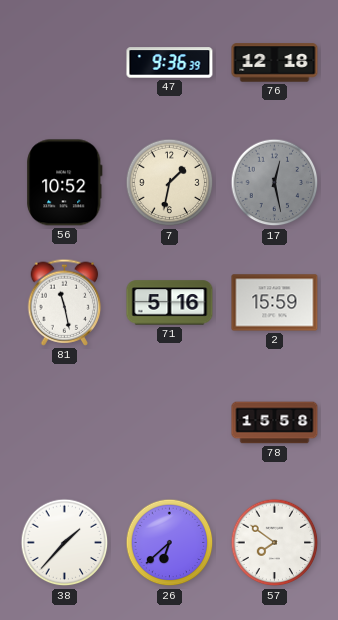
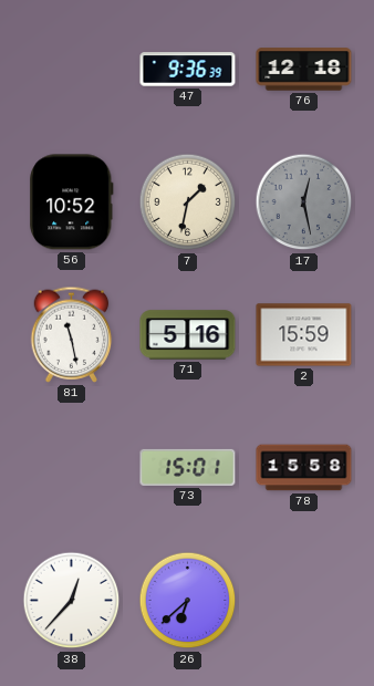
73: none -> 15:01 (188, 467)
38: 1:37 -> 12:37 (72, 601)
57: 7:51 -> none (275, 543)
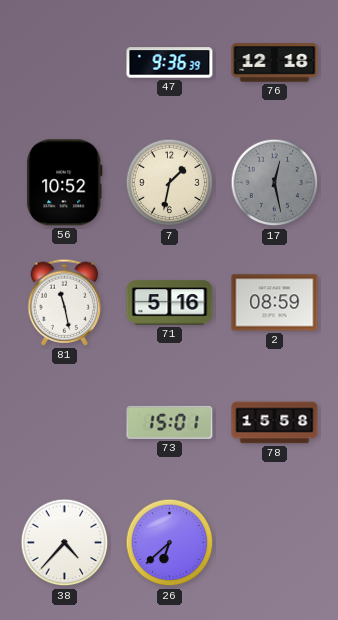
2: 15:59 -> 08:59 (275, 303)
38: 12:37 -> 4:37 (65, 543)
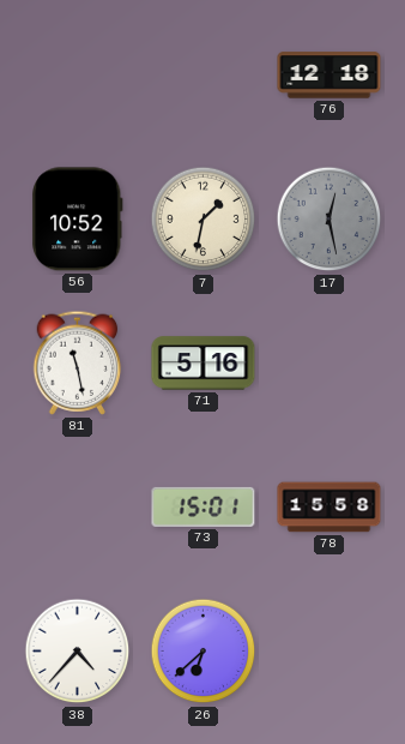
47: 9:36 -> none (170, 63)
2: 08:59 -> none (275, 303)
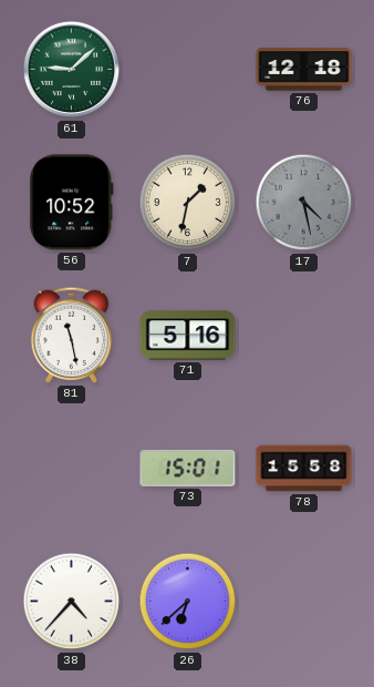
61: none -> 9:08 (72, 70)
17: 12:28 -> 4:28 (304, 203)
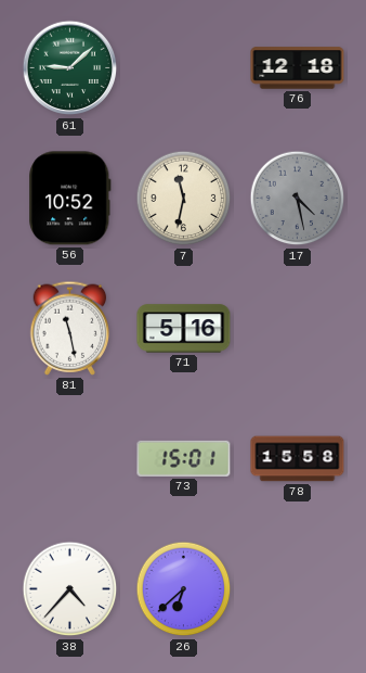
7: 1:32 -> 11:32 (184, 199)
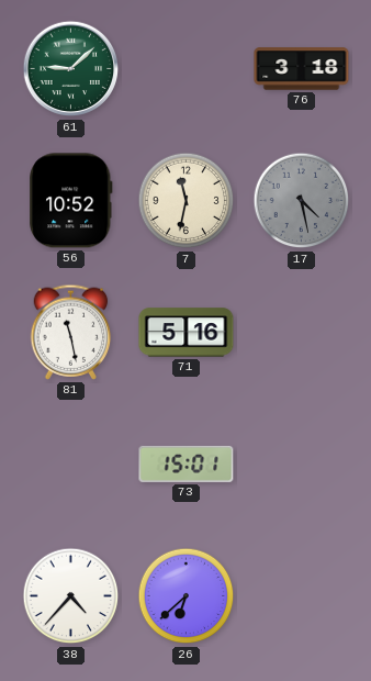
76: 12:18 -> 3:18 (302, 69)
78: 15:58 -> none (298, 459)
